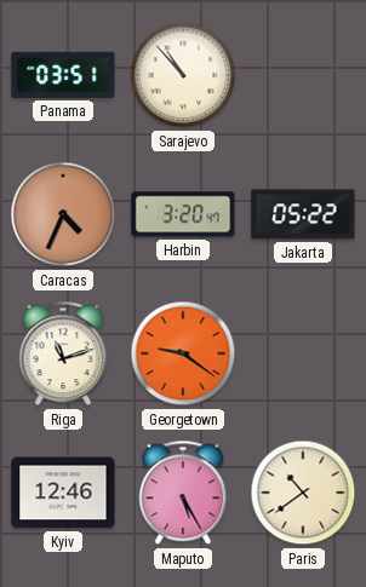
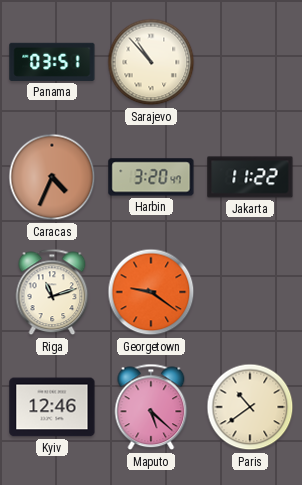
Jakarta: 05:22 -> 11:22 (250, 177)
Maputo: 5:25 -> 5:22 (151, 407)
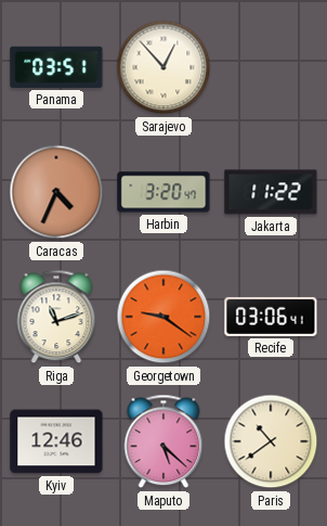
Sarajevo: 10:53 -> 12:53 (163, 67)
Recife: none -> 03:06 (271, 317)
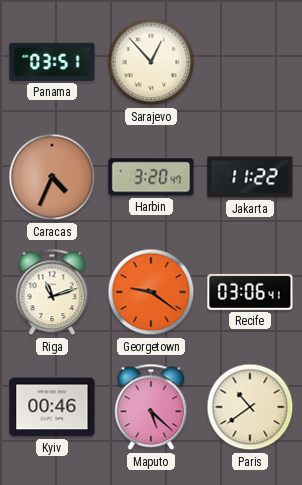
Kyiv: 12:46 -> 00:46 (52, 407)
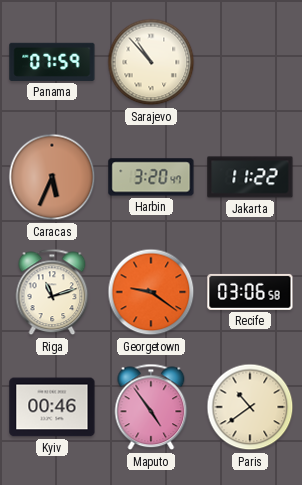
Panama: 03:51 -> 07:59 (52, 62)
Sarajevo: 12:53 -> 10:53 (151, 62)
Caracas: 4:34 -> 5:34 (52, 177)
Recife: 03:06:41 -> 03:06:58 (250, 292)
Maputo: 5:22 -> 4:54 (151, 407)
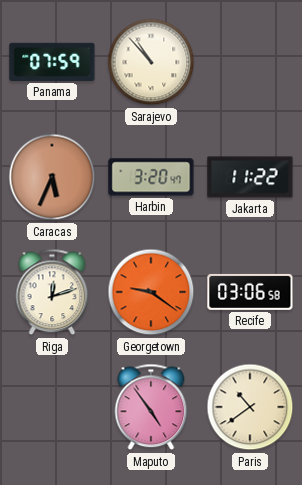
Riga: 11:12 -> 12:12 (52, 292)
Kyiv: 00:46 -> none (52, 407)
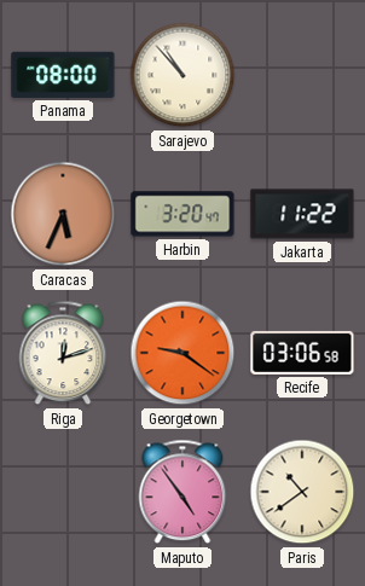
Panama: 07:59 -> 08:00 (63, 75)
